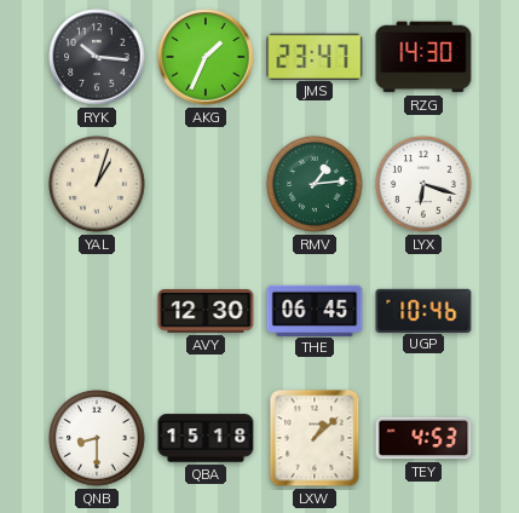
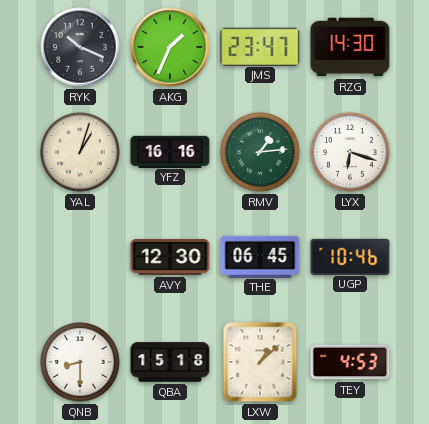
RYK: 10:16 -> 10:19 (80, 47)
YFZ: none -> 16:16 (170, 151)
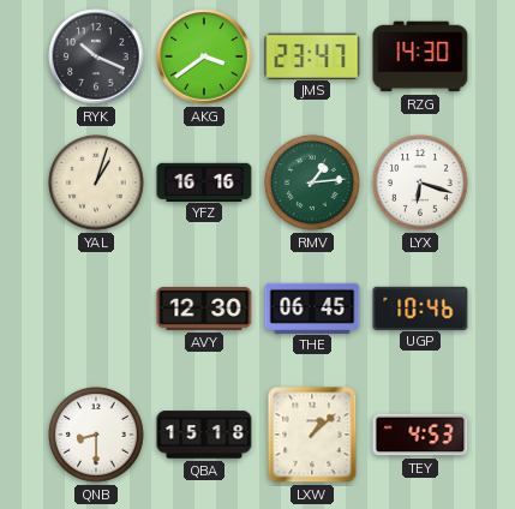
AKG: 1:34 -> 3:39 (204, 56)
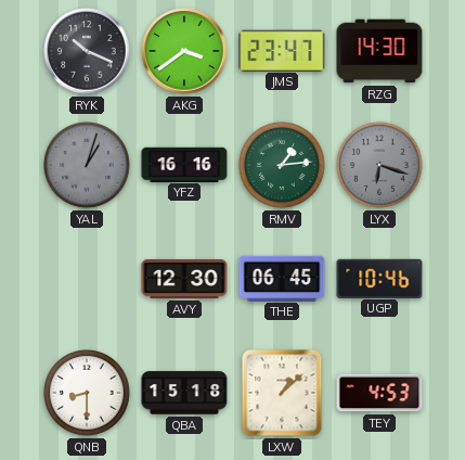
YAL dial: cream -> grey (87, 165)
LYX dial: white -> grey (379, 165)
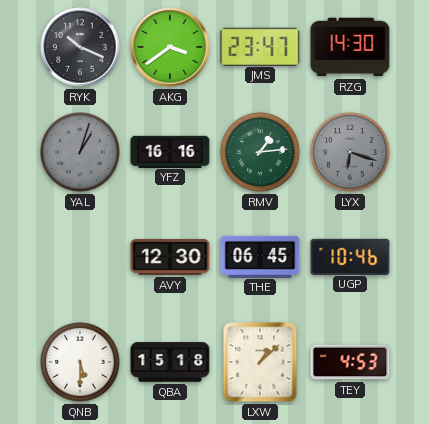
QNB: 8:30 -> 5:30 (80, 362)
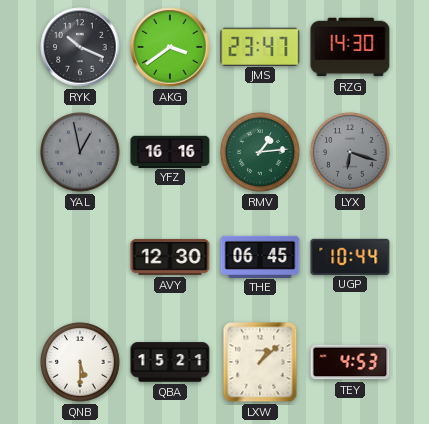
YAL: 1:03 -> 12:58 (80, 152)
UGP: 10:46 -> 10:44 (350, 256)
QBA: 15:18 -> 15:21 (170, 362)
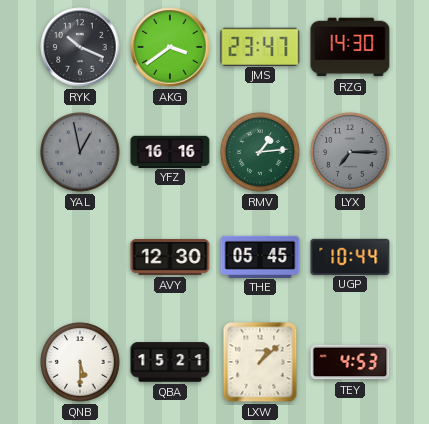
LYX: 6:18 -> 7:15 (350, 152)
THE: 06:45 -> 05:45 (260, 256)
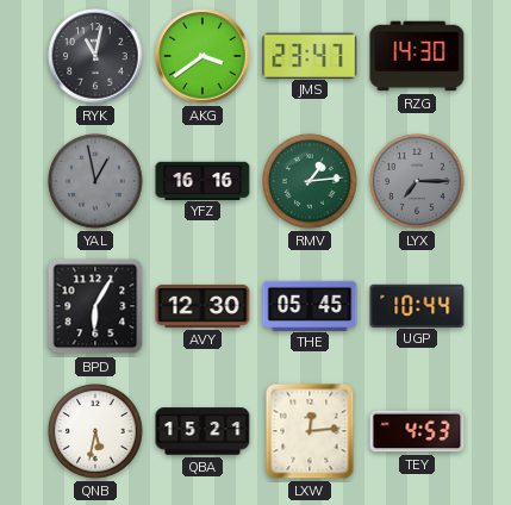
RYK: 10:19 -> 11:02 (95, 56)
BPD: none -> 6:05 (95, 306)
QNB: 5:30 -> 5:32 (95, 431)
LXW: 1:08 -> 12:14 (310, 431)
